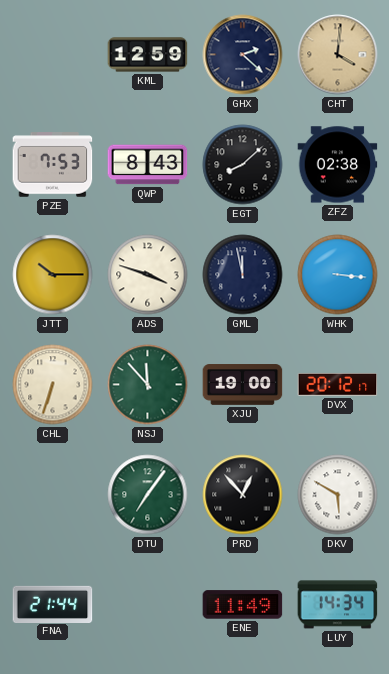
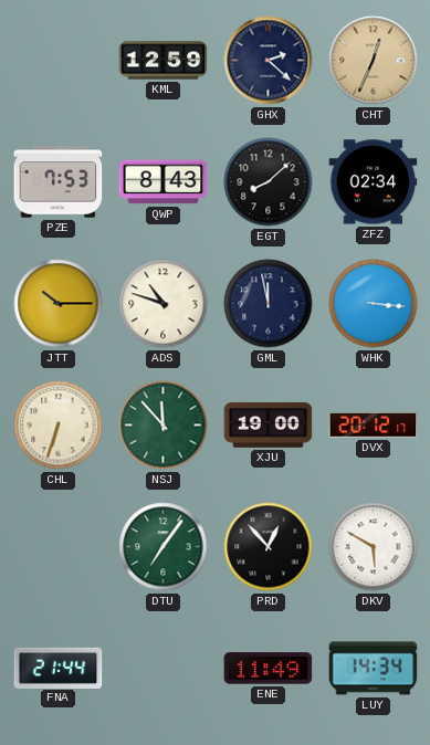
CHT: 4:01 -> 12:34 (374, 61)
ZFZ: 02:38 -> 02:34 (374, 182)
ADS: 3:48 -> 10:48 (164, 304)
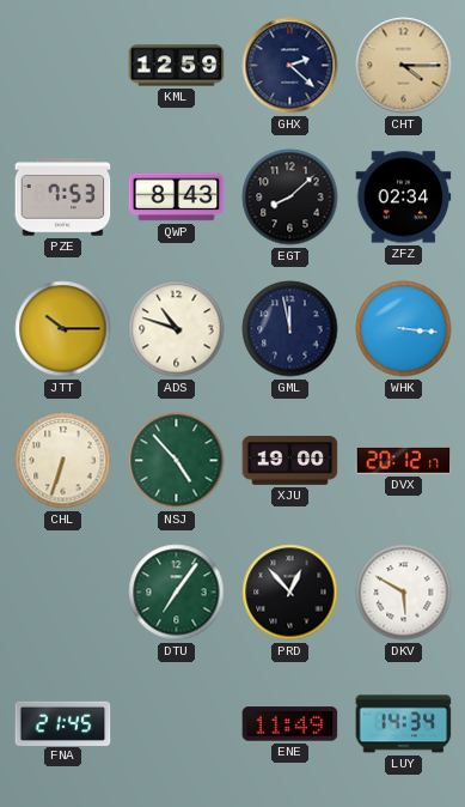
CHT: 12:34 -> 4:15 (404, 66)
NSJ: 11:53 -> 4:53 (177, 461)
FNA: 21:44 -> 21:45 (63, 723)
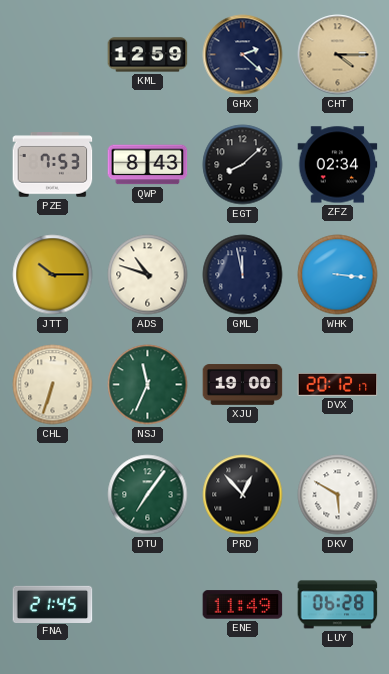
NSJ: 4:53 -> 11:34 (148, 385)
LUY: 14:34 -> 06:28 (338, 605)
